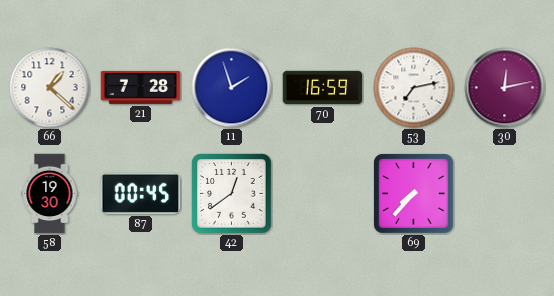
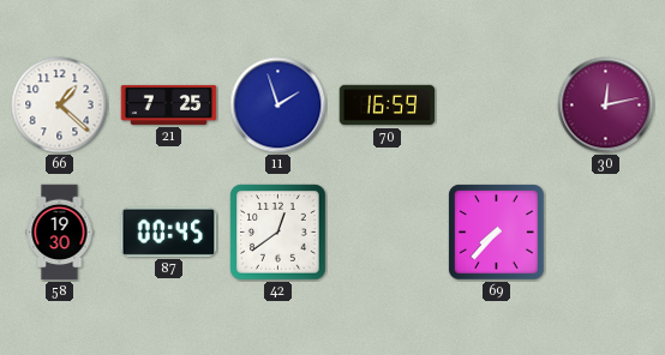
21: 7:28 -> 7:25 (169, 104)
53: 7:13 -> none (414, 88)
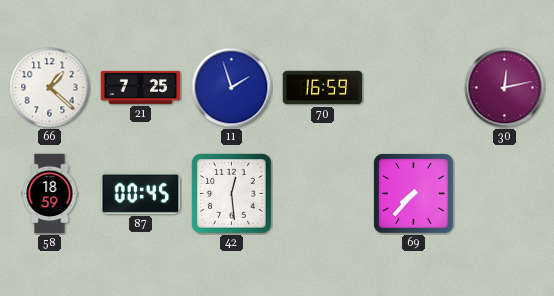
58: 19:30 -> 18:59 (50, 194)
42: 12:39 -> 12:29 (232, 194)
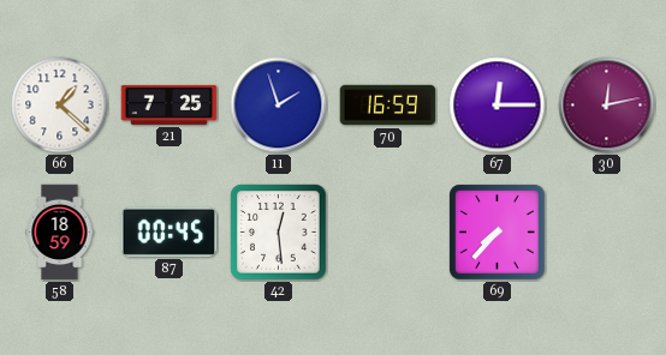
67: none -> 12:15 (498, 106)
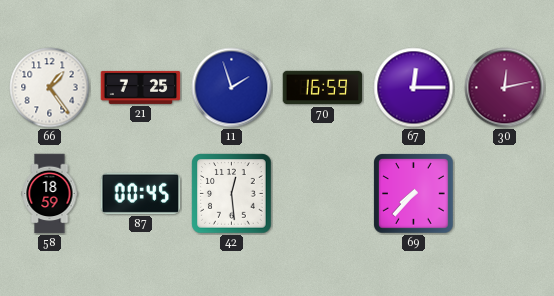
66: 1:22 -> 1:24 (50, 88)
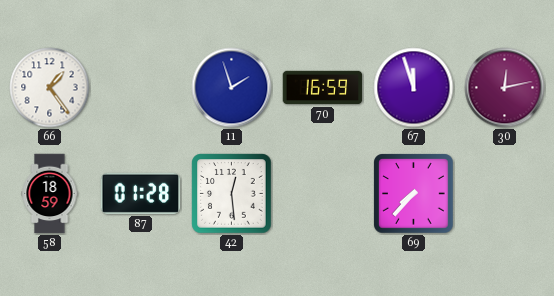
21: 7:25 -> none (141, 87)
67: 12:15 -> 11:57 (414, 88)
87: 00:45 -> 01:28 (141, 193)
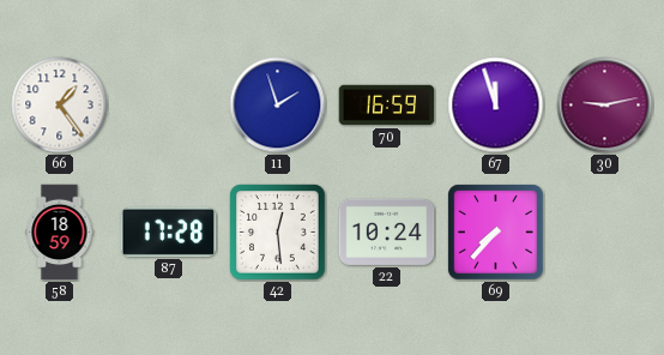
30: 12:13 -> 9:13 (605, 106)
87: 01:28 -> 17:28 (169, 231)
22: none -> 10:24 (387, 231)
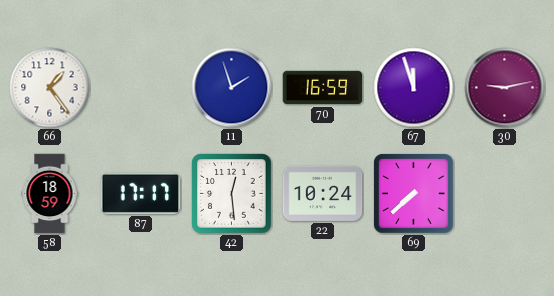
87: 17:28 -> 17:17 (141, 193)
69: 7:37 -> 7:38 (414, 194)
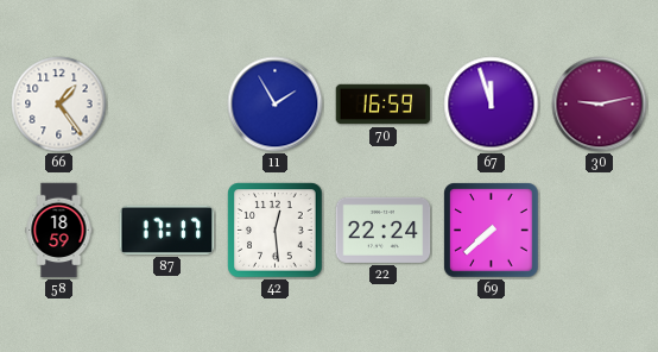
11: 1:57 -> 1:55 (276, 105)
22: 10:24 -> 22:24 (384, 230)
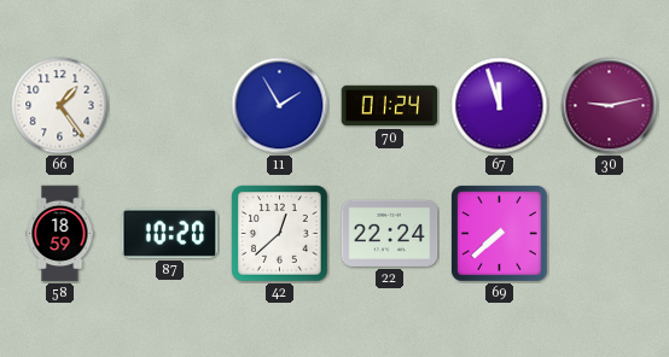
70: 16:59 -> 01:24 (390, 106)
87: 17:17 -> 10:20 (170, 233)
42: 12:29 -> 12:38 (280, 234)
